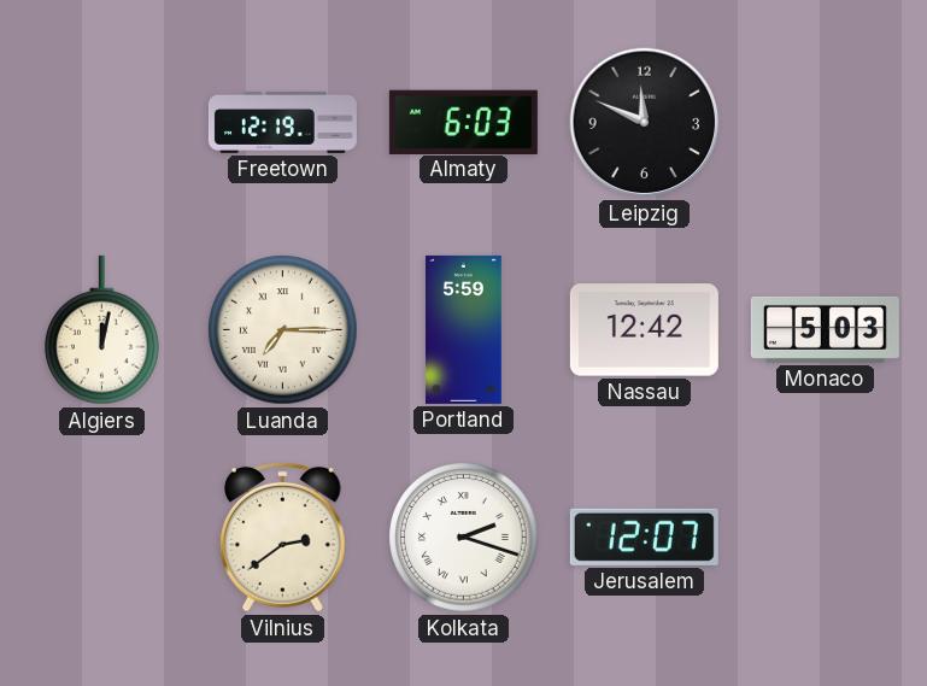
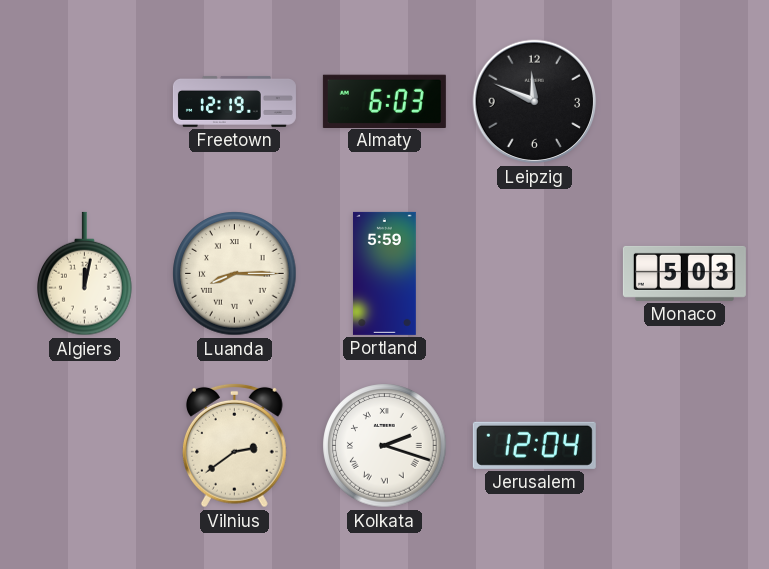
Luanda: 7:15 -> 8:15 (235, 274)
Nassau: 12:42 -> none (644, 330)
Jerusalem: 12:07 -> 12:04 (534, 445)
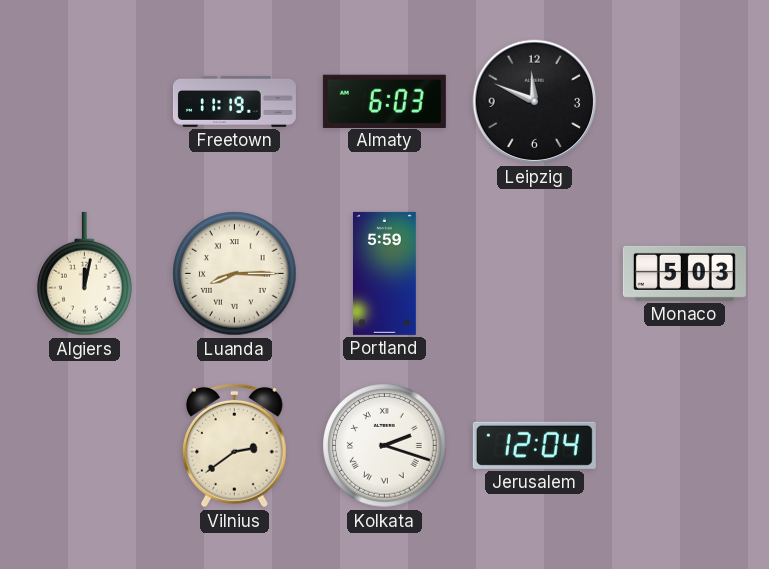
Freetown: 12:19 -> 11:19 (234, 101)
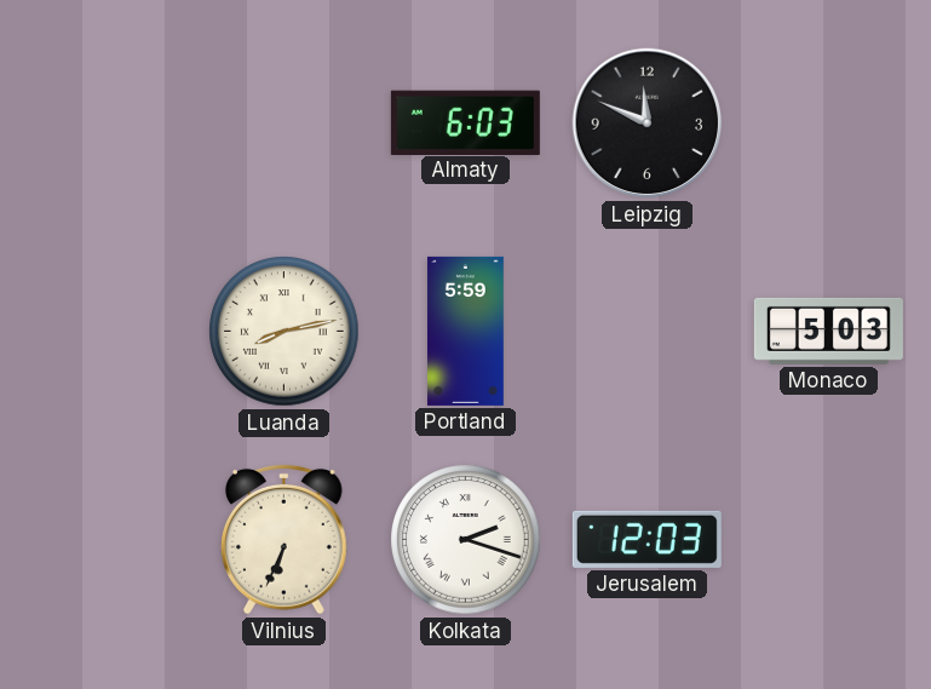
Freetown: 11:19 -> none (234, 101)
Algiers: 12:02 -> none (85, 274)
Luanda: 8:15 -> 8:13 (285, 332)
Vilnius: 2:39 -> 6:34 (283, 539)
Jerusalem: 12:04 -> 12:03 (646, 539)
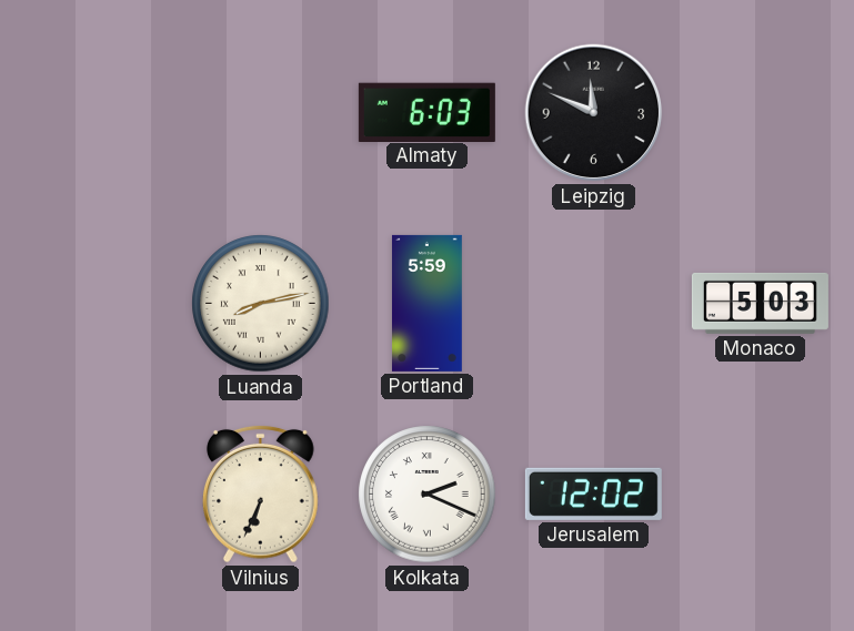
Kolkata: 2:18 -> 2:19 (428, 495)
Jerusalem: 12:03 -> 12:02 (593, 493)
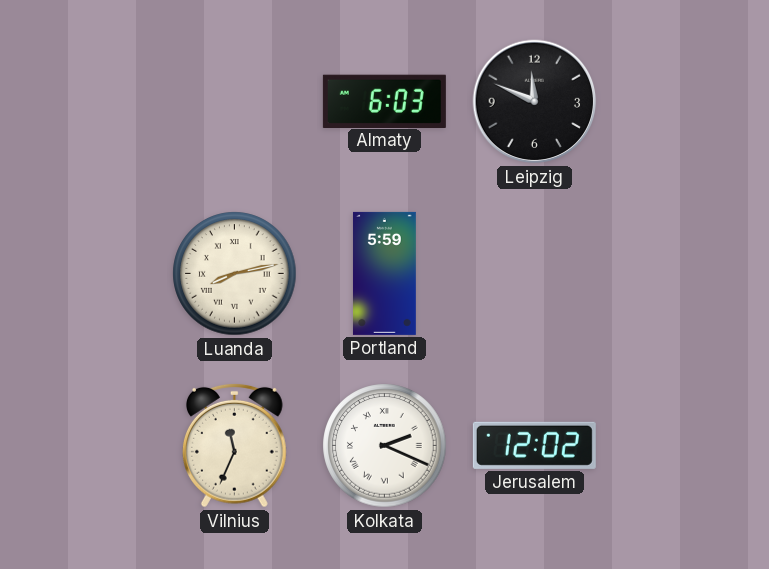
Monaco: 5:03 -> none (760, 303)
Vilnius: 6:34 -> 11:34 (234, 445)
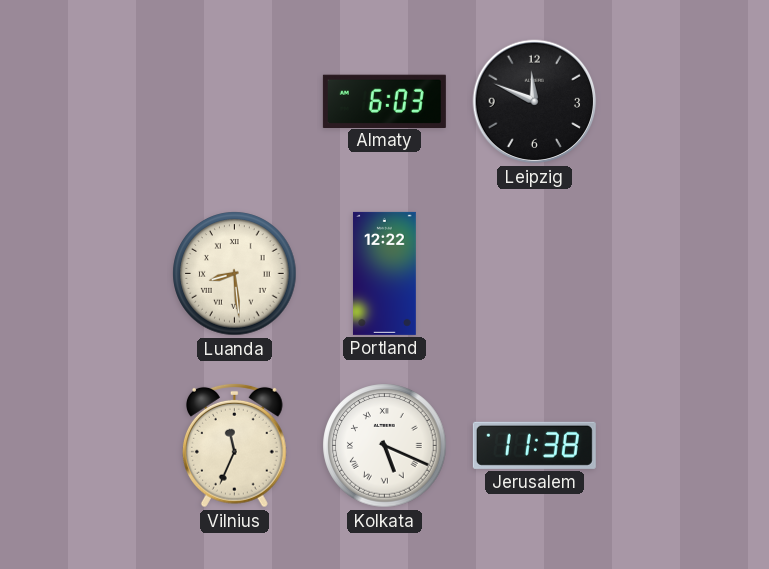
Luanda: 8:13 -> 8:29 (235, 274)
Portland: 5:59 -> 12:22 (384, 273)
Kolkata: 2:19 -> 5:19 (385, 446)
Jerusalem: 12:02 -> 11:38 (534, 445)
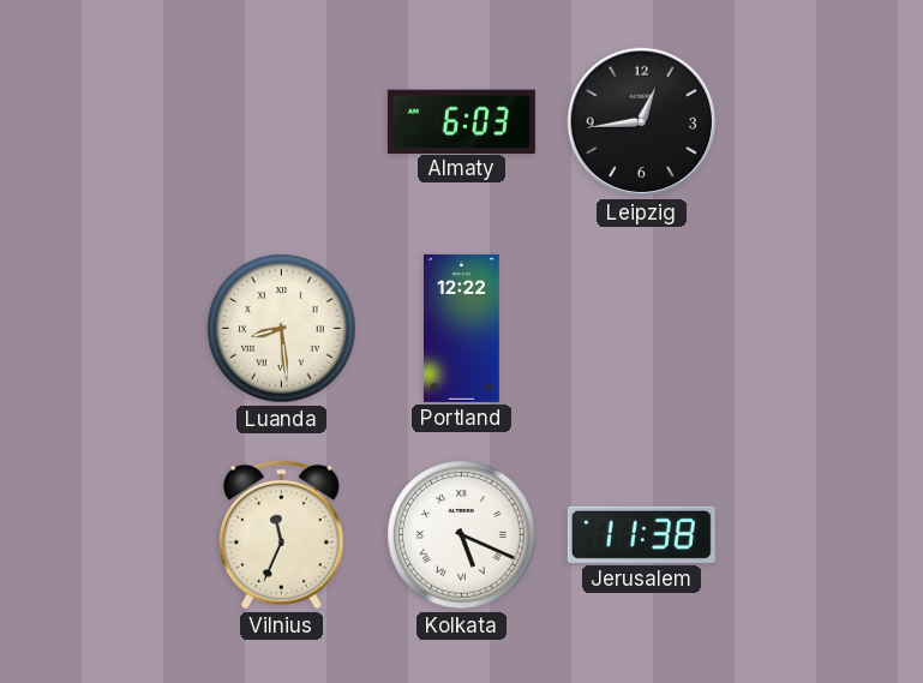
Leipzig: 11:49 -> 12:44 (642, 122)
